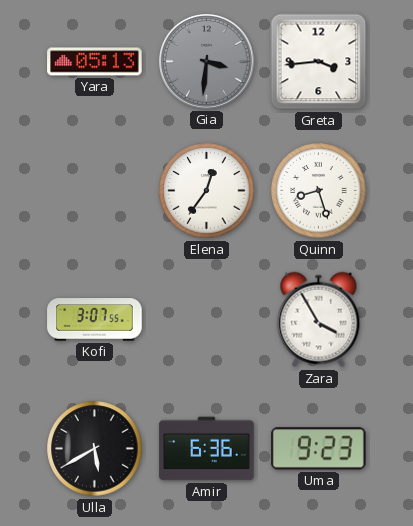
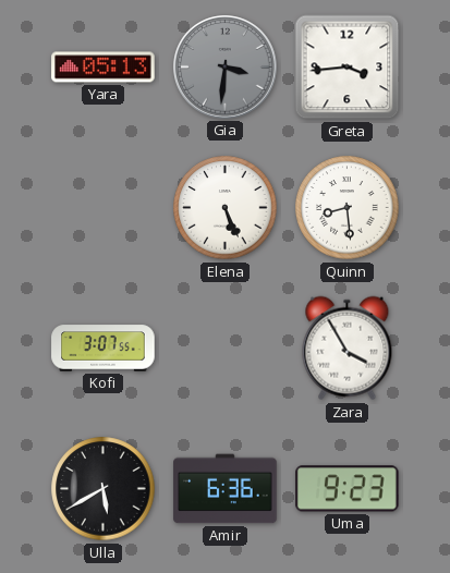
Elena: 12:36 -> 5:26 (226, 208)
Quinn: 8:27 -> 8:29 (348, 208)
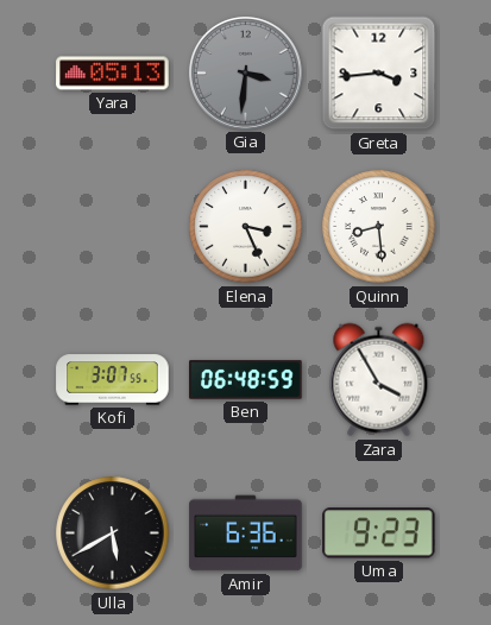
Elena: 5:26 -> 3:26 (246, 227)
Ben: none -> 06:48 (246, 380)
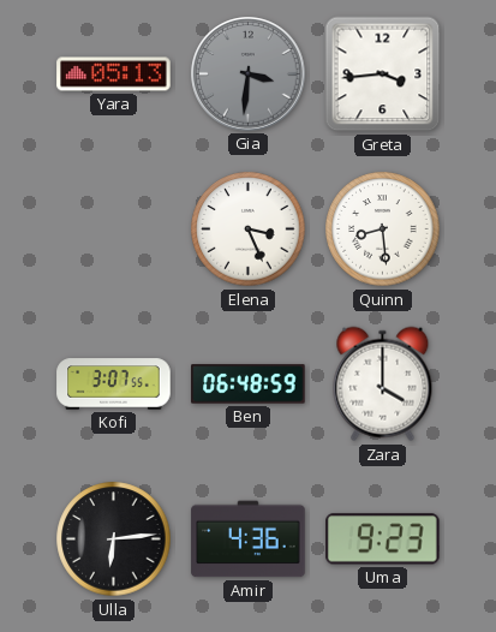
Zara: 3:55 -> 4:00 (383, 384)
Ulla: 5:40 -> 6:14 (114, 539)
Amir: 6:36 -> 4:36 (249, 539)
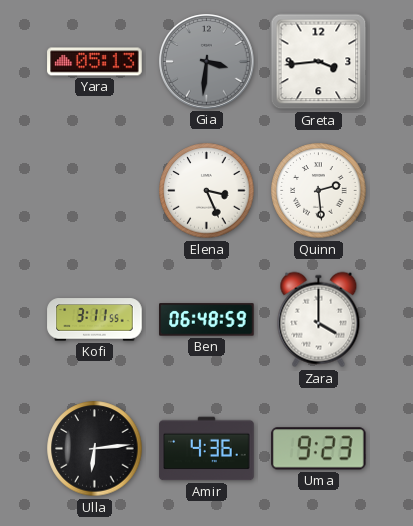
Quinn: 8:29 -> 2:29 (319, 191)
Kofi: 3:07 -> 3:11 (95, 320)
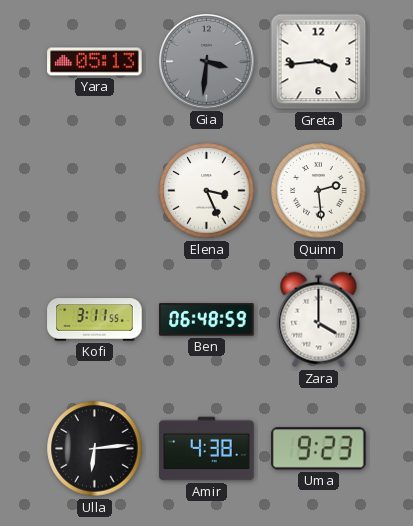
Amir: 4:36 -> 4:38 (207, 449)
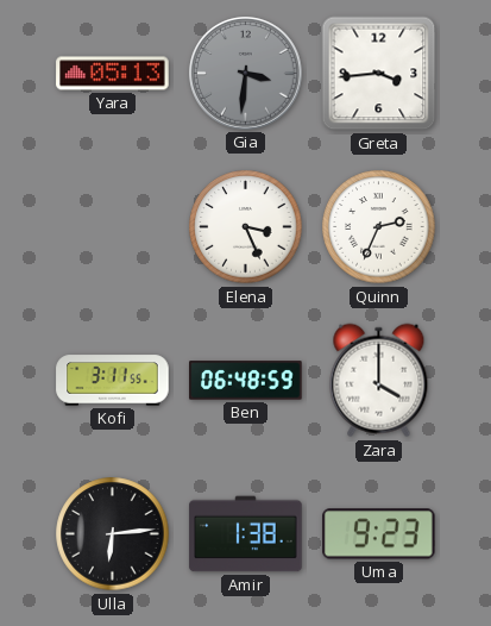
Quinn: 2:29 -> 2:34 (379, 227)
Amir: 4:38 -> 1:38 (246, 534)
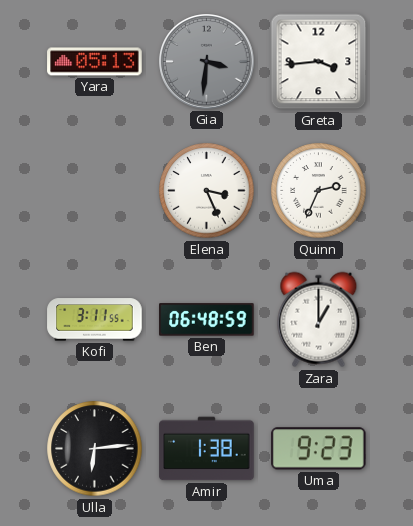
Zara: 4:00 -> 1:00 (319, 320)
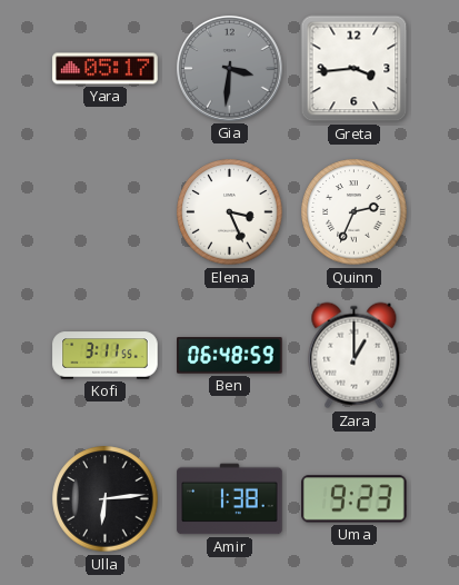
Yara: 05:13 -> 05:17 (106, 69)
